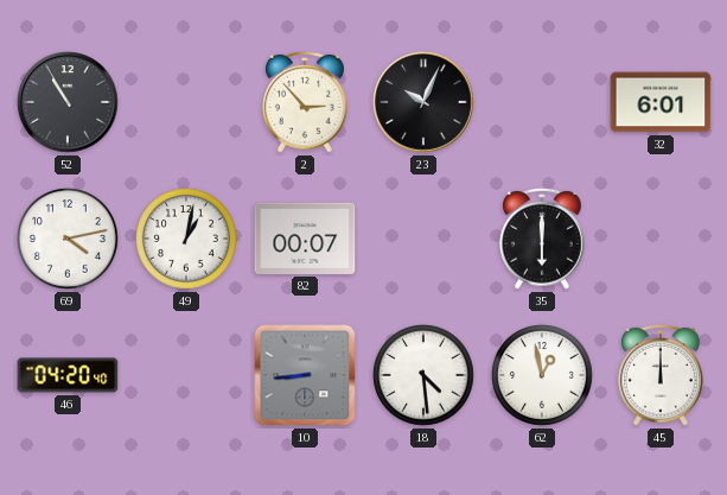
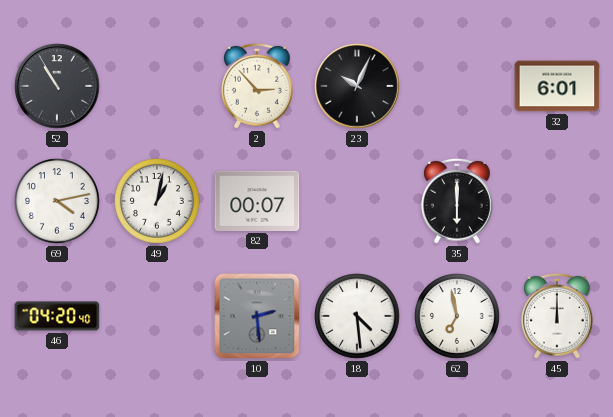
10: 8:44 -> 2:29 (257, 316)
62: 12:58 -> 6:58 (458, 317)
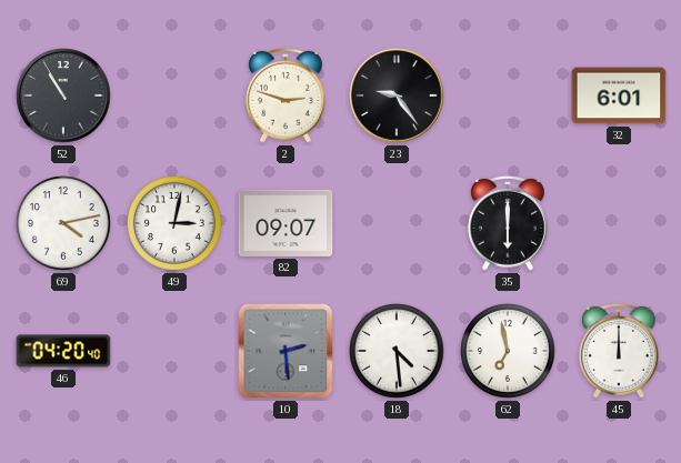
2: 2:53 -> 2:48 (287, 95)
23: 10:04 -> 9:24 (397, 95)
49: 1:02 -> 3:02 (176, 224)
82: 00:07 -> 09:07 (286, 223)
